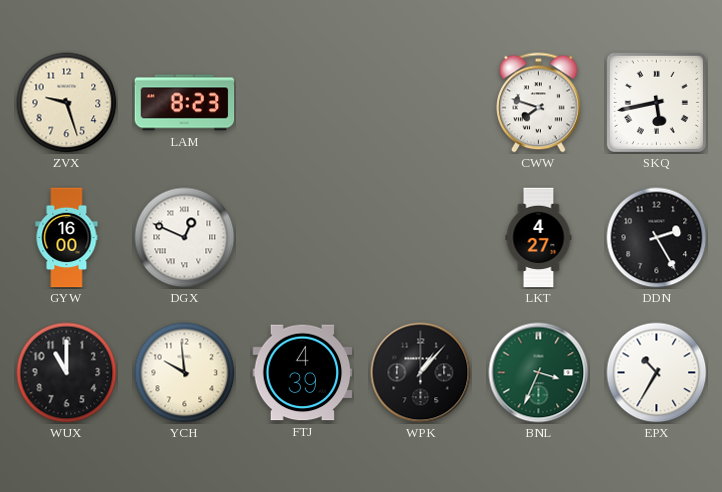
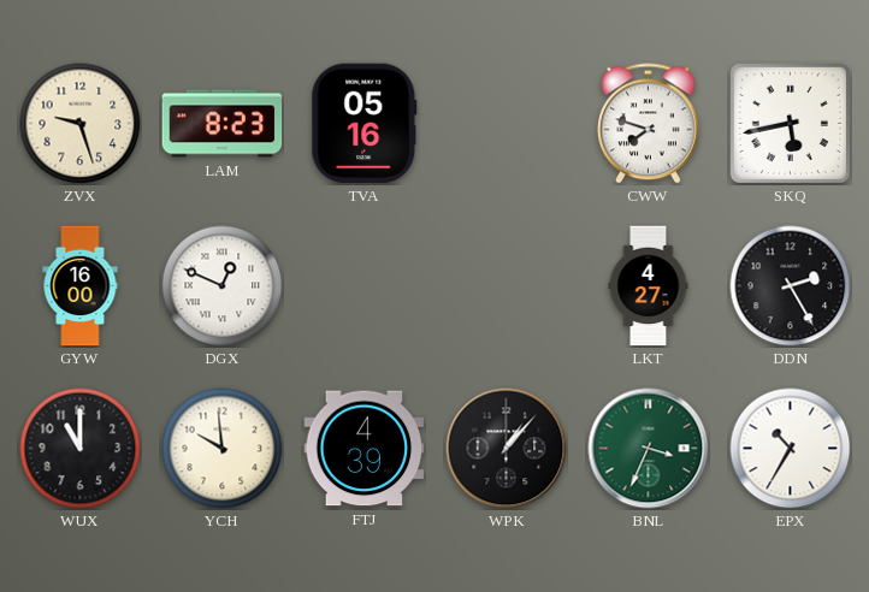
TVA: none -> 05:16 (365, 124)
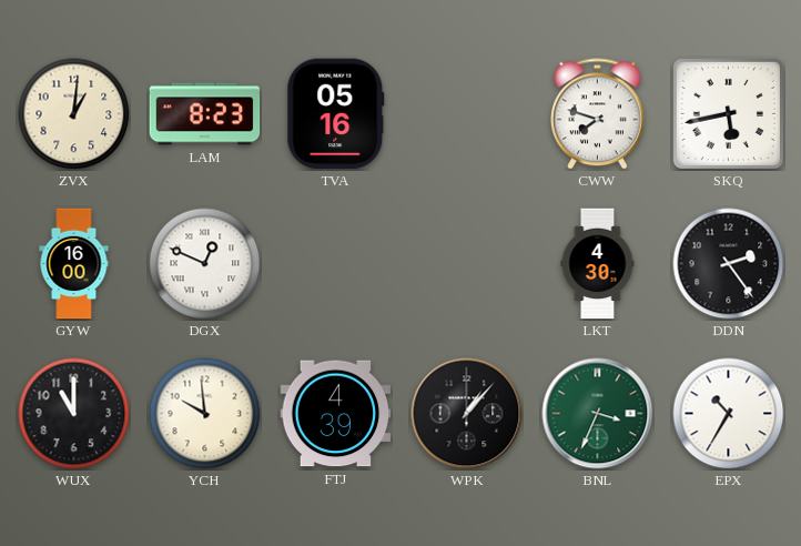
ZVX: 9:27 -> 1:01 (74, 114)
LKT: 4:27 -> 4:30 (598, 264)
DDN: 2:25 -> 2:24 (729, 264)
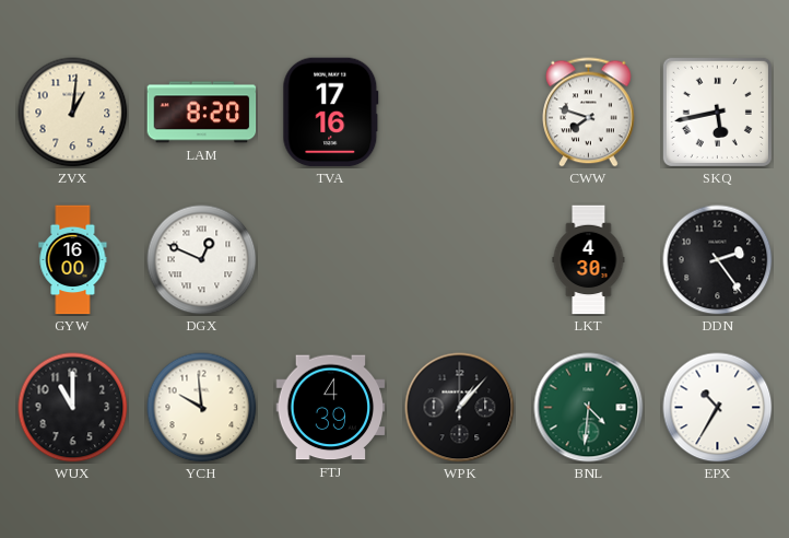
LAM: 8:23 -> 8:20 (202, 113)
TVA: 05:16 -> 17:16 (331, 113)
BNL: 3:34 -> 4:31 (589, 408)
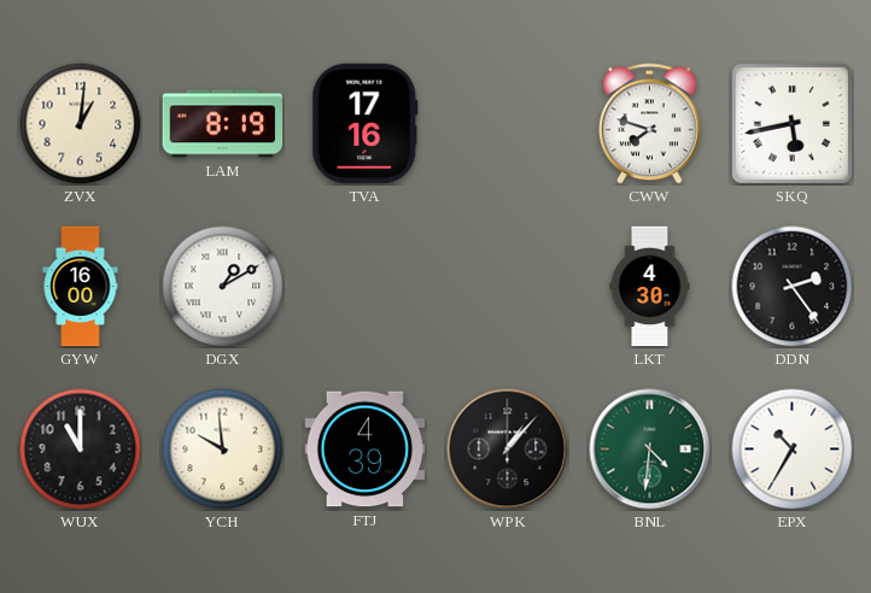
LAM: 8:20 -> 8:19 (223, 124)
DGX: 12:49 -> 1:10 (223, 287)
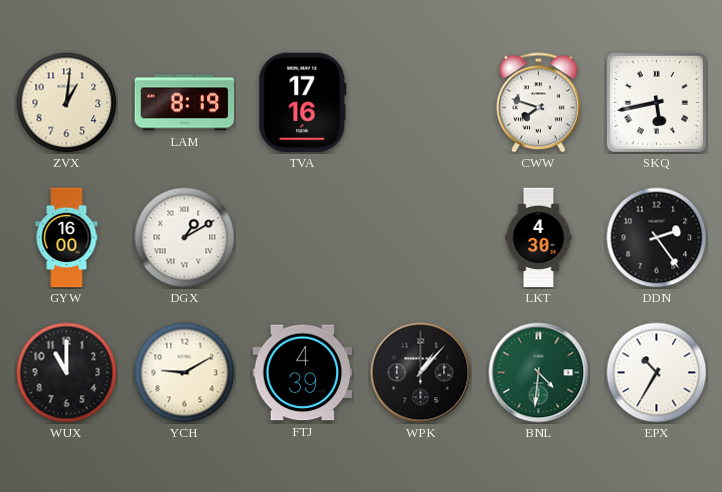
YCH: 9:59 -> 9:10 (185, 373)
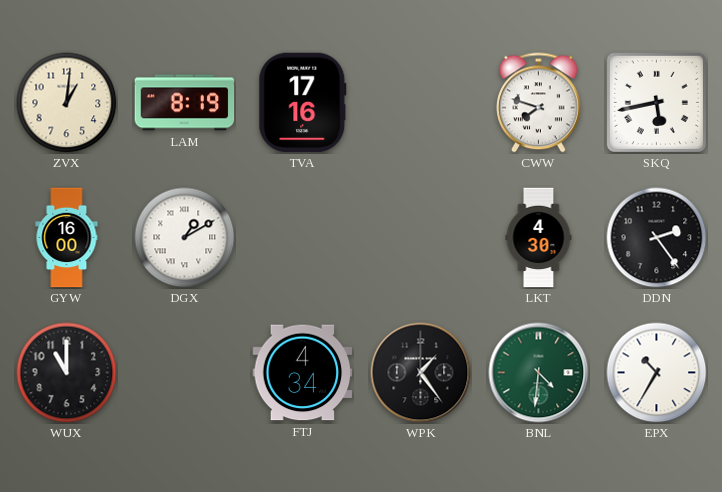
YCH: 9:10 -> none (185, 373)
FTJ: 4:39 -> 4:34 (303, 373)
WPK: 1:07 -> 1:24 (421, 373)
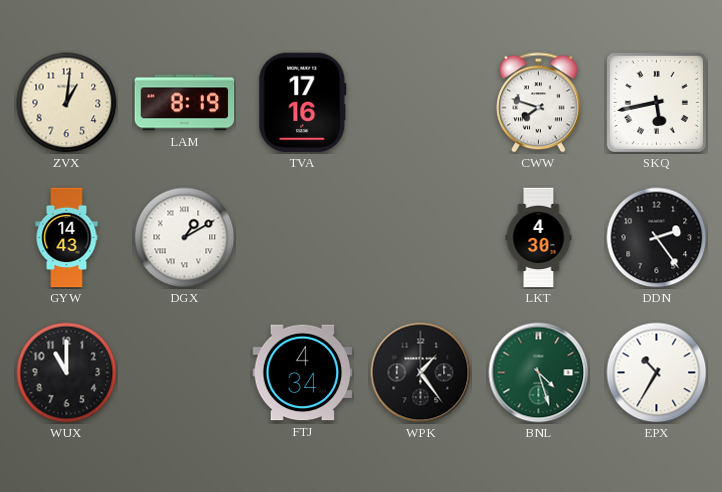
GYW: 16:00 -> 14:43 (67, 238)
BNL: 4:31 -> 4:27 (539, 373)
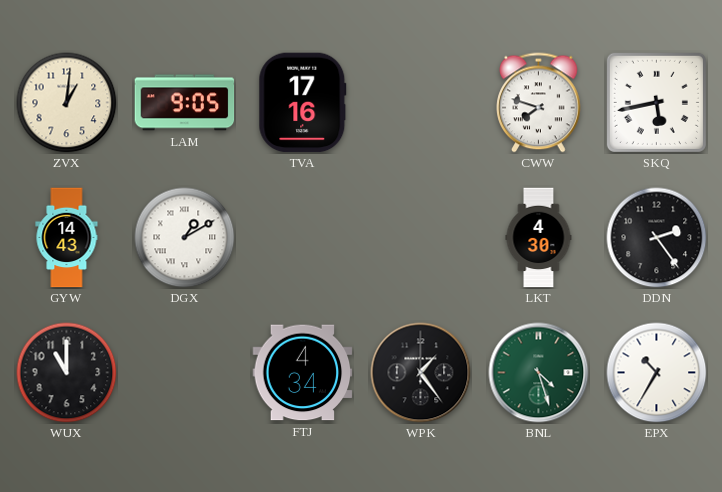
LAM: 8:19 -> 9:05 (185, 103)
